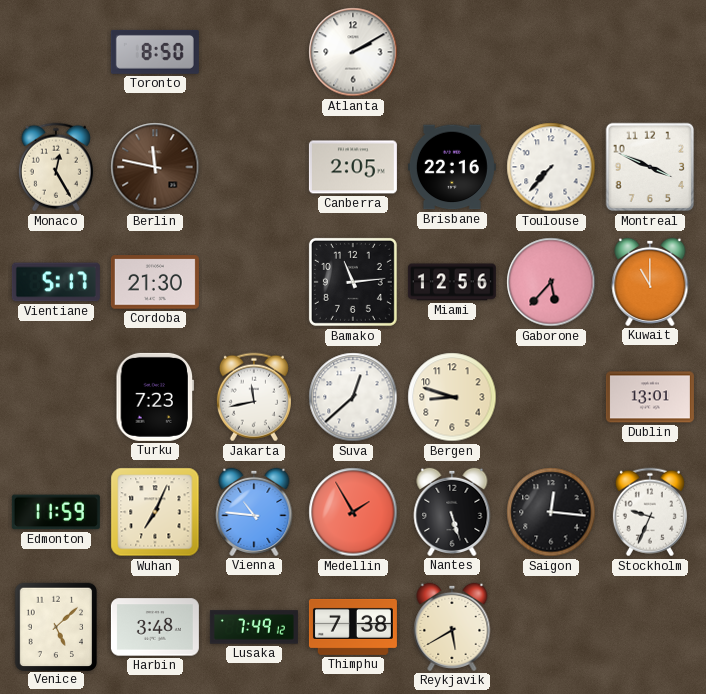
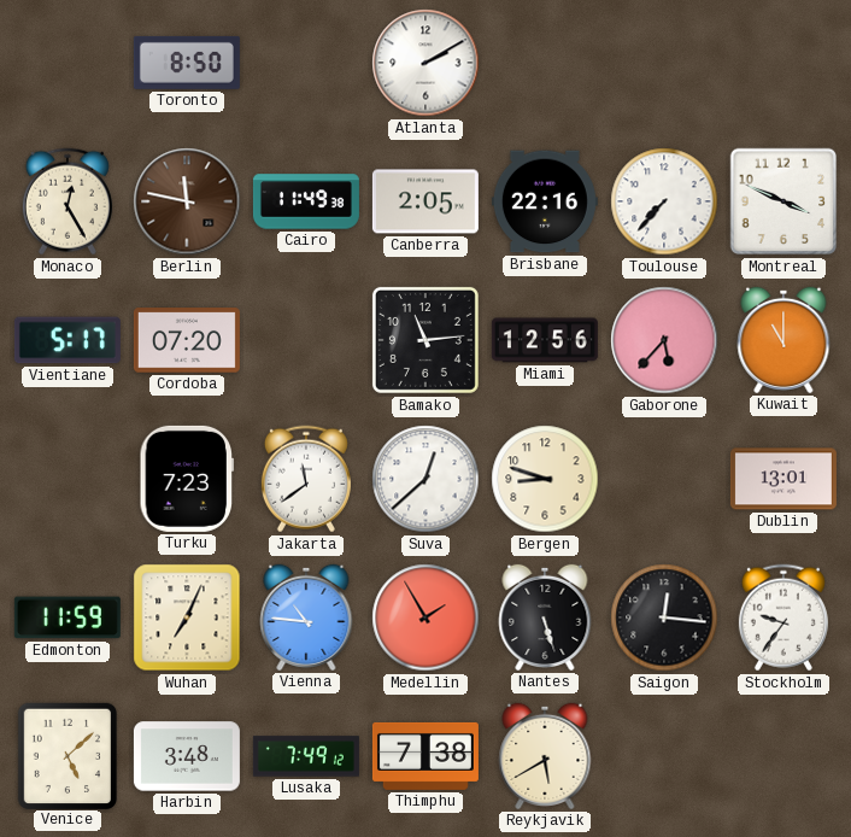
Cairo: none -> 11:49 (306, 201)
Cordoba: 21:30 -> 07:20 (187, 340)
Jakarta: 11:43 -> 11:39 (306, 479)
Stockholm: 9:34 -> 9:36 (783, 617)
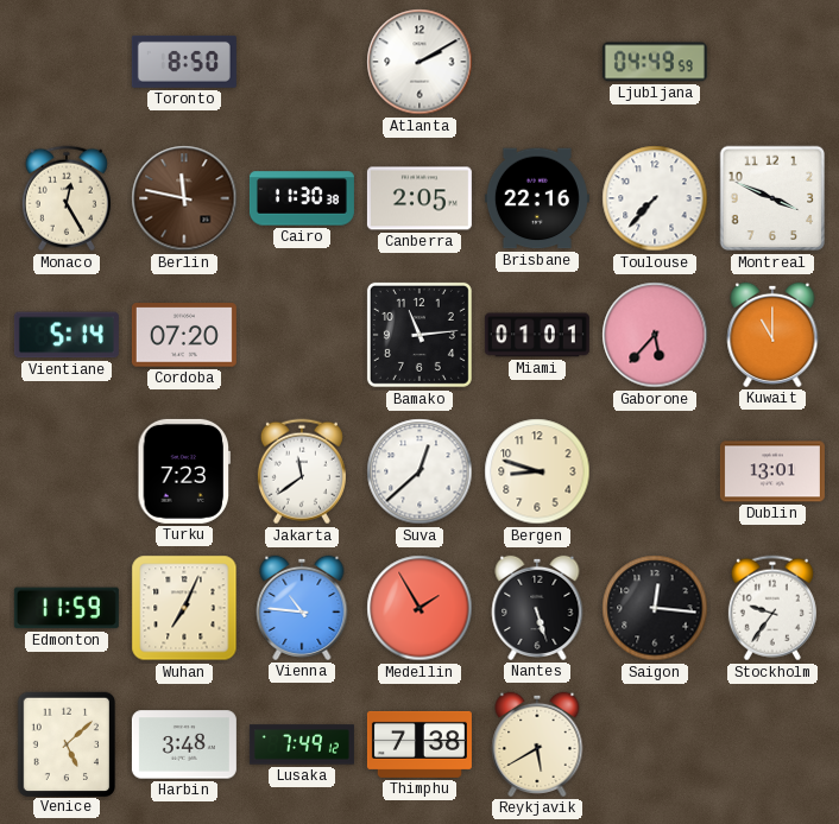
Ljubljana: none -> 04:49 (655, 62)
Cairo: 11:49 -> 11:30 (302, 198)
Vientiane: 5:17 -> 5:14 (67, 335)
Miami: 12:56 -> 01:01 (537, 335)
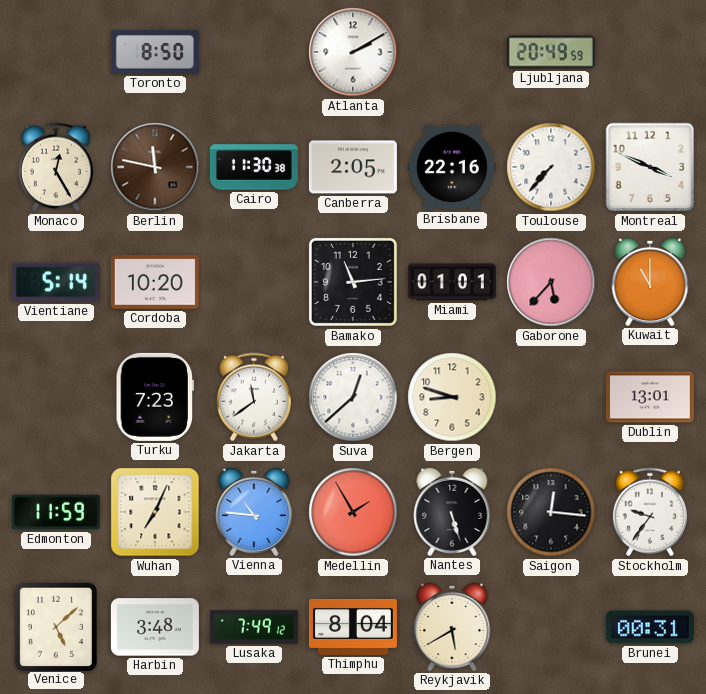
Ljubljana: 04:49 -> 20:49 (551, 52)
Cordoba: 07:20 -> 10:20 (155, 282)
Thimphu: 7:38 -> 8:04 (353, 627)
Brunei: none -> 00:31 (650, 627)
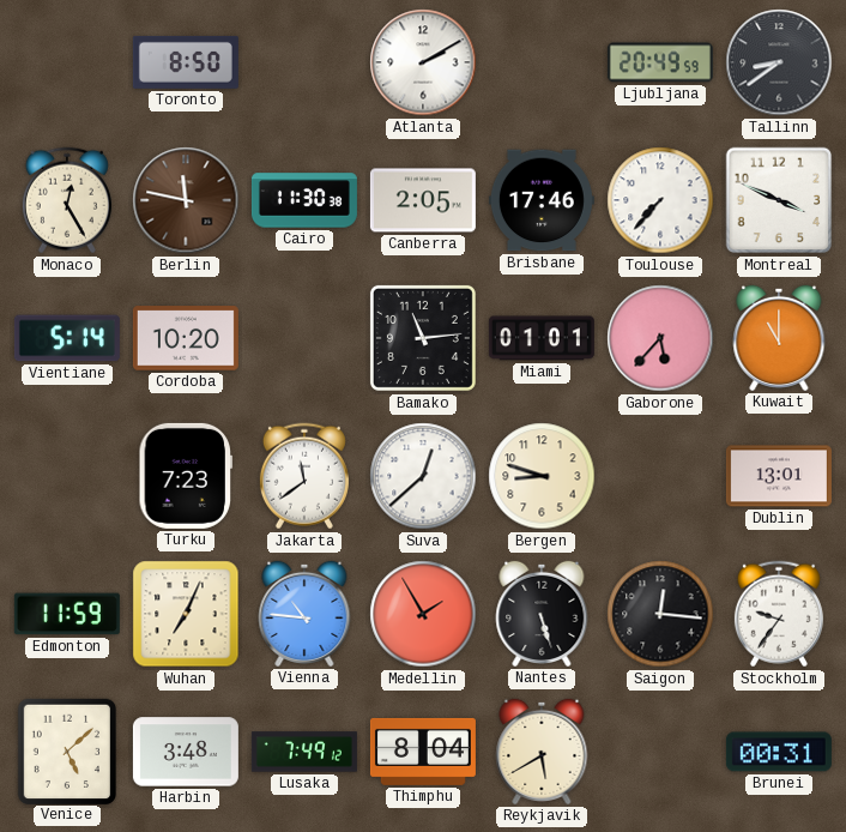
Tallinn: none -> 8:39 (779, 62)
Brisbane: 22:16 -> 17:46 (542, 200)
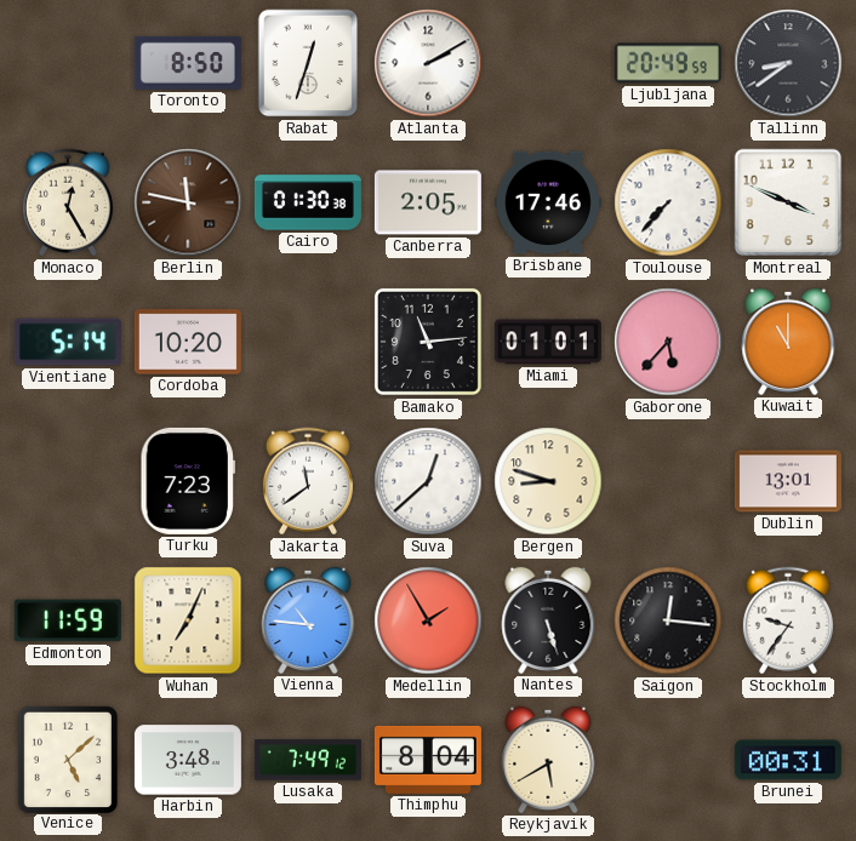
Rabat: none -> 12:33 (308, 63)
Cairo: 11:30 -> 01:30 (308, 202)
